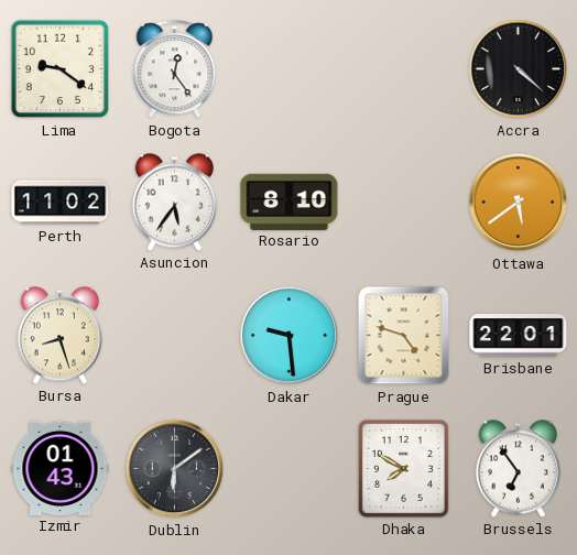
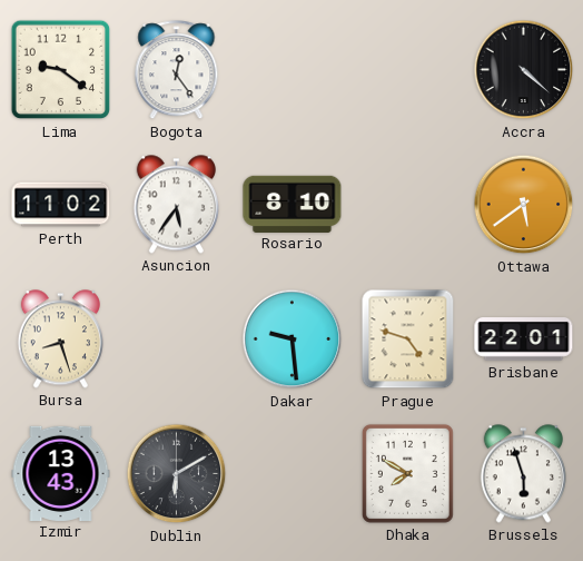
Izmir: 01:43 -> 13:43 (61, 473)
Dublin: 6:09 -> 6:10 (177, 474)
Brussels: 6:54 -> 5:57 (523, 474)
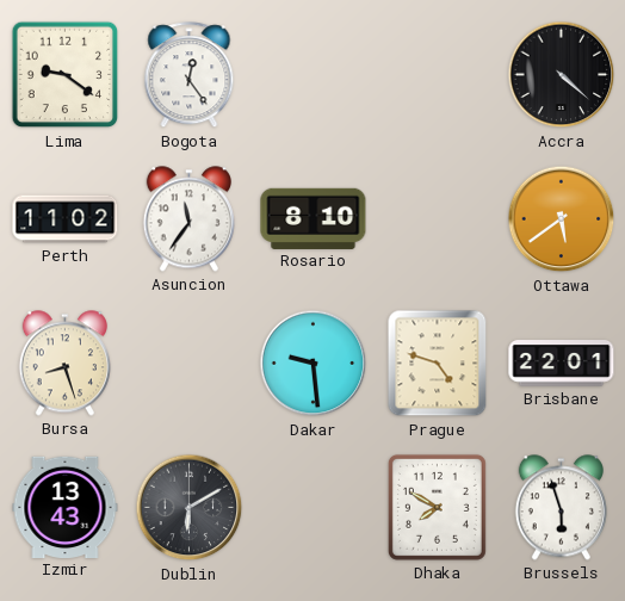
Asuncion: 5:36 -> 11:36 (188, 219)
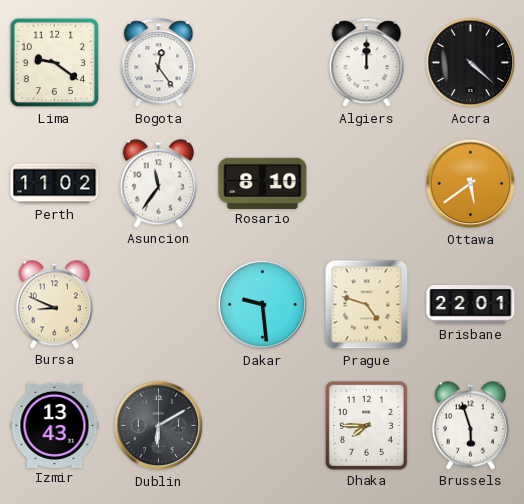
Algiers: none -> 12:00 (367, 63)
Bursa: 8:27 -> 8:49 (54, 305)
Dhaka: 7:50 -> 7:45 (366, 425)
